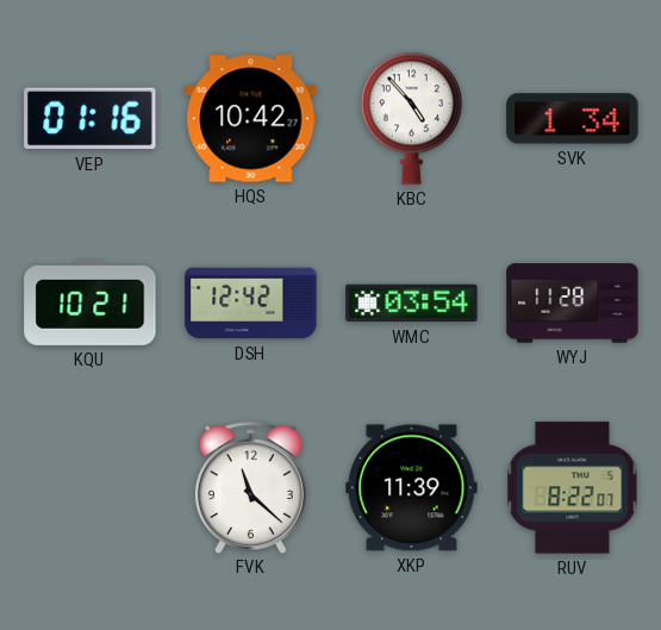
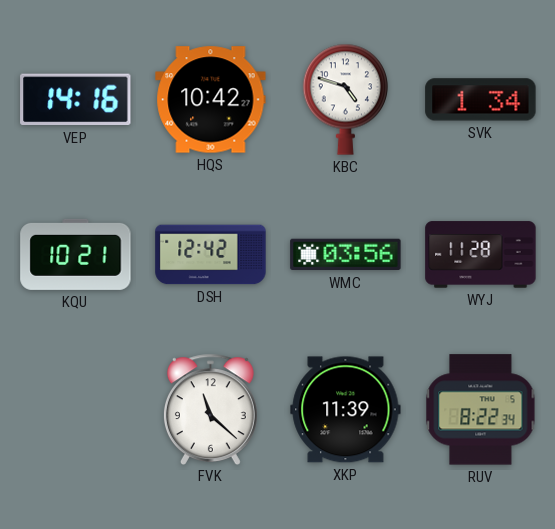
VEP: 01:16 -> 14:16 (76, 100)
KBC: 4:53 -> 4:48 (345, 99)
WMC: 03:54 -> 03:56 (346, 255)
RUV: 8:22:07 -> 8:22:34 (481, 410)
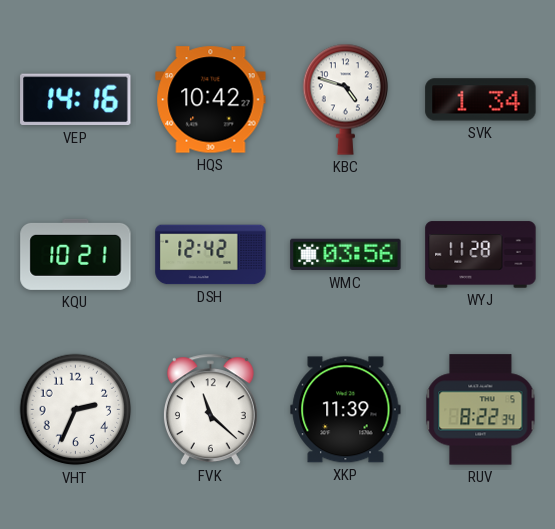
VHT: none -> 2:34 (76, 410)
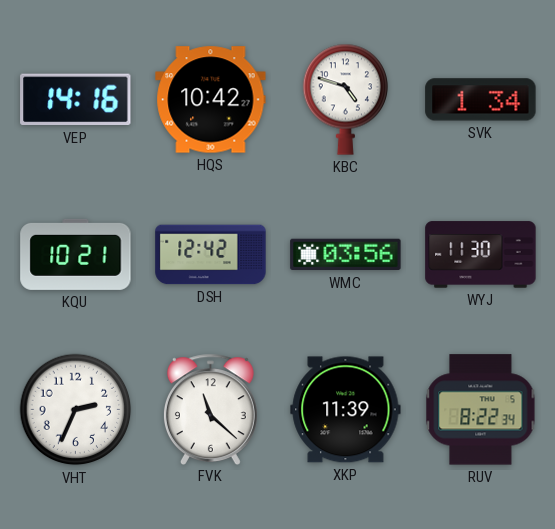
WYJ: 11:28 -> 11:30 (481, 255)
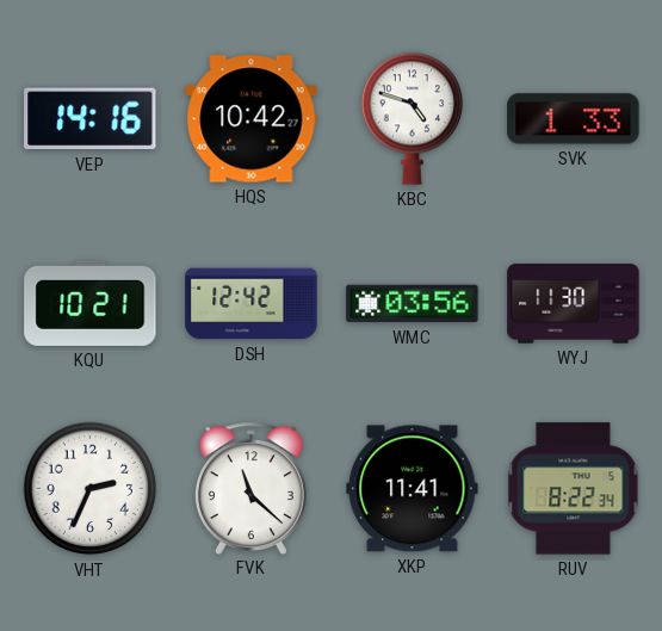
SVK: 1:34 -> 1:33 (574, 119)
XKP: 11:39 -> 11:41 (413, 489)
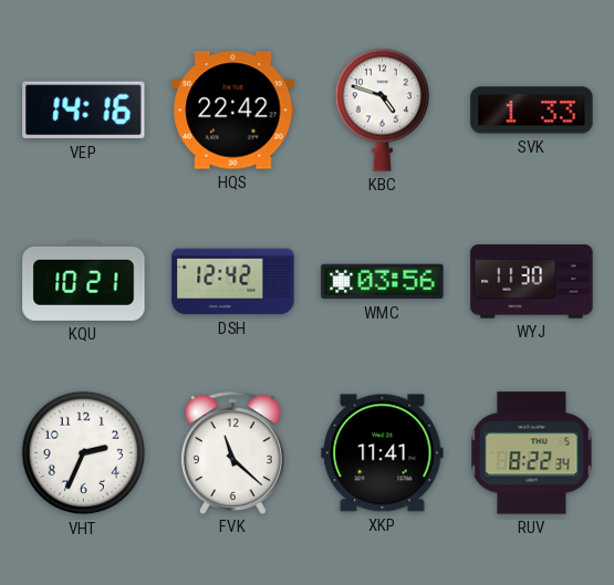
HQS: 10:42 -> 22:42 (233, 111)
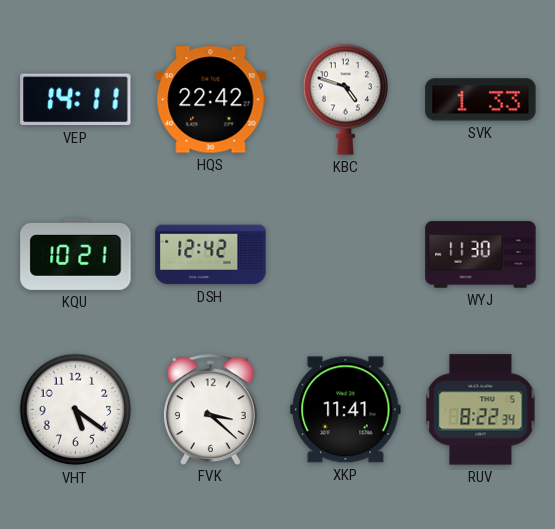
VEP: 14:16 -> 14:11 (76, 100)
WMC: 03:56 -> none (383, 282)
VHT: 2:34 -> 5:21 (76, 410)
FVK: 11:22 -> 3:22 (210, 409)
